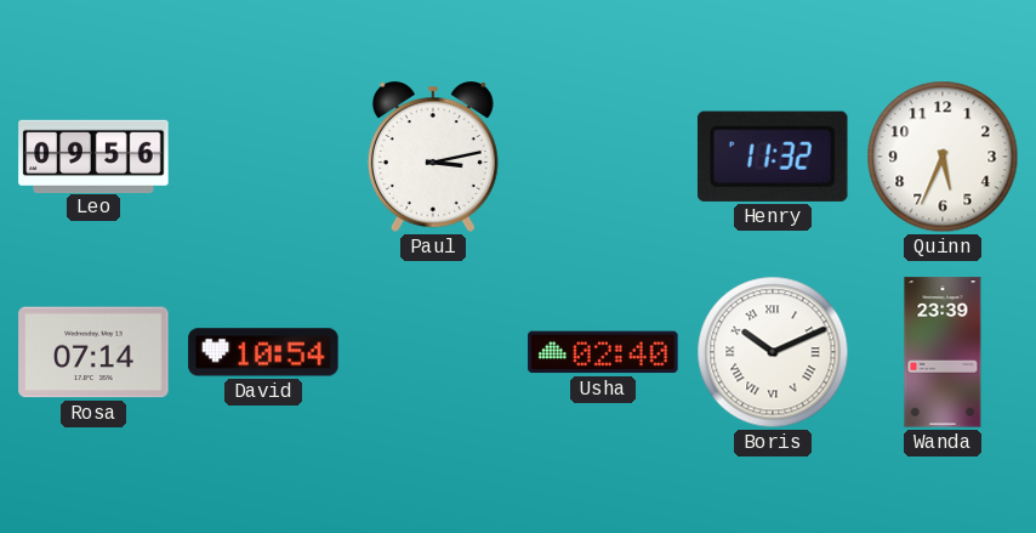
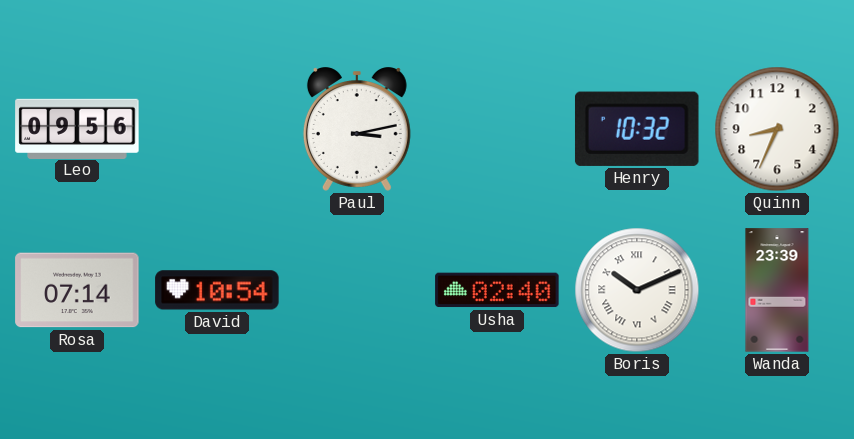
Henry: 11:32 -> 10:32 (637, 129)
Quinn: 5:34 -> 8:34 (777, 129)
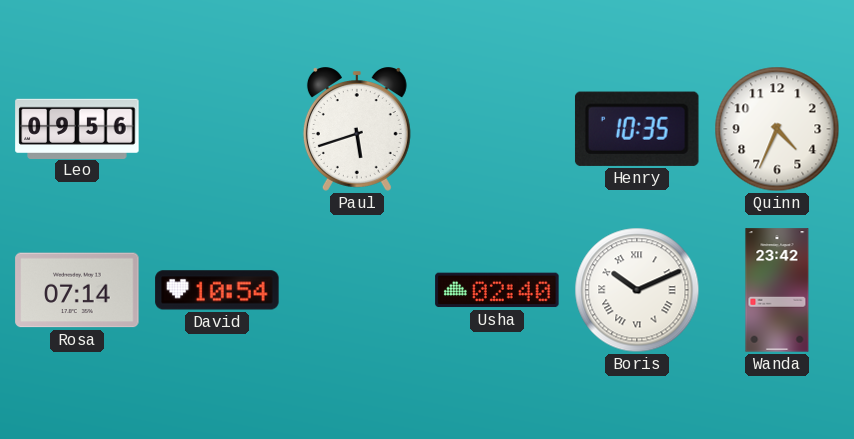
Paul: 3:13 -> 5:42 (357, 129)
Henry: 10:32 -> 10:35 (637, 129)
Quinn: 8:34 -> 4:34 (777, 129)
Wanda: 23:39 -> 23:42 (777, 290)
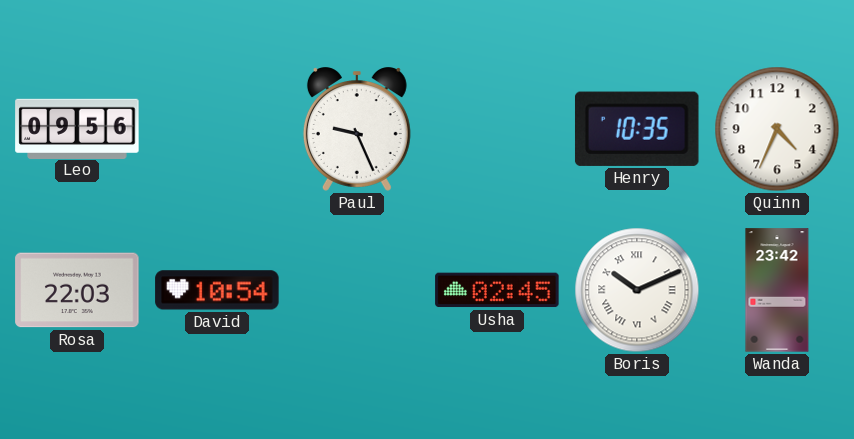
Paul: 5:42 -> 9:26 (357, 129)
Rosa: 07:14 -> 22:03 (77, 290)
Usha: 02:40 -> 02:45 (497, 290)
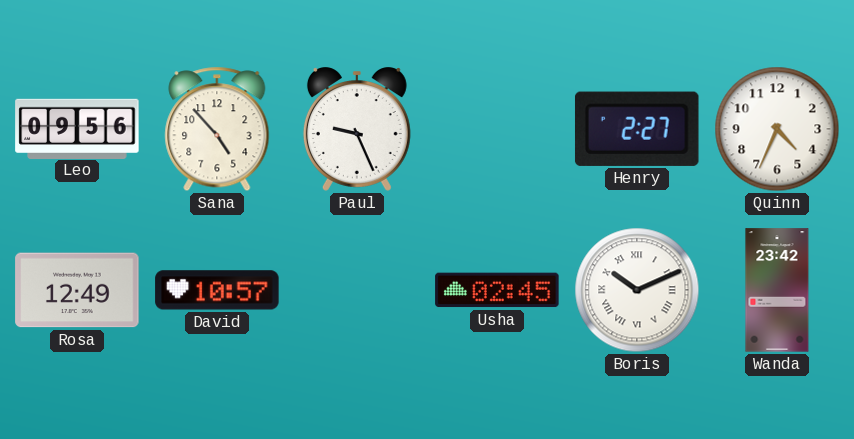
Sana: none -> 4:53 (217, 129)
Henry: 10:35 -> 2:27 (637, 129)
Rosa: 22:03 -> 12:49 (77, 290)
David: 10:54 -> 10:57 (217, 290)
